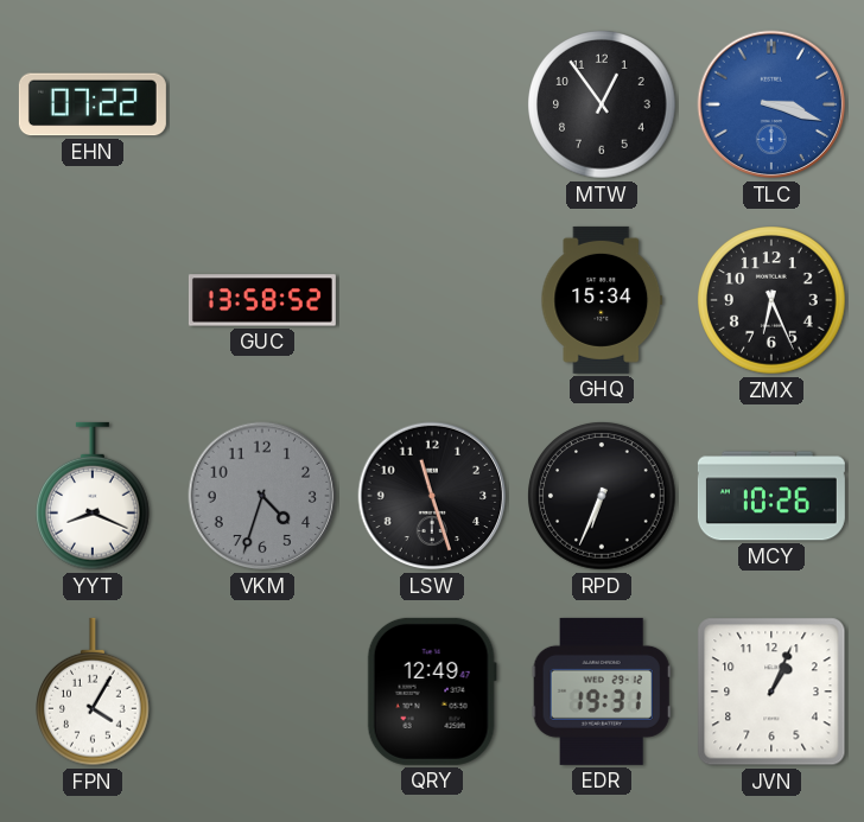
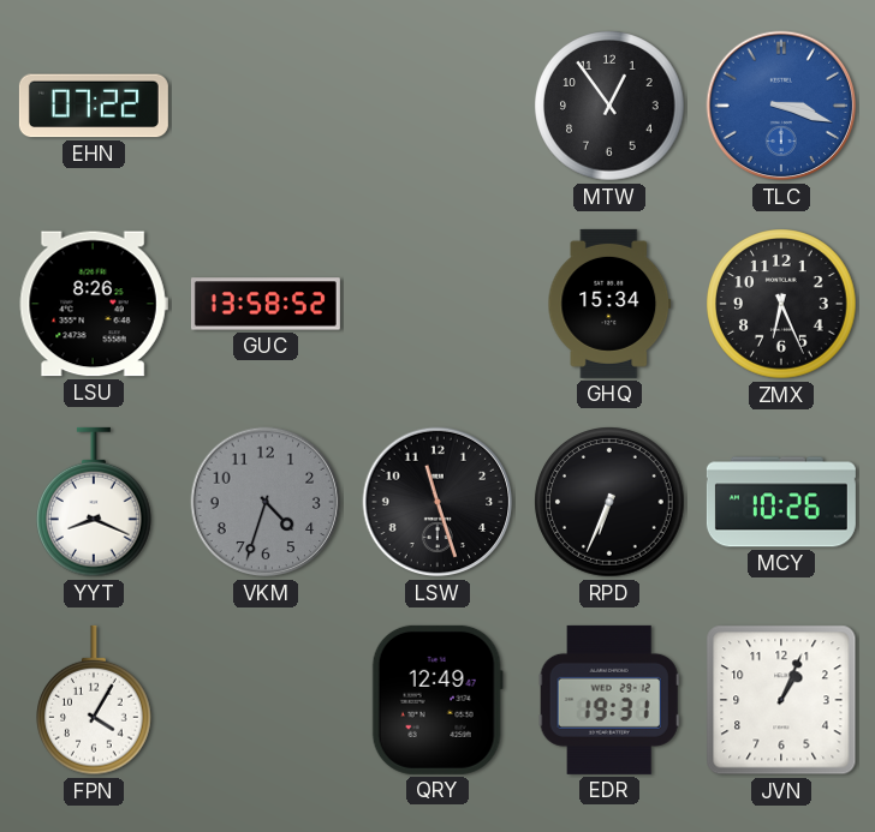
LSU: none -> 8:26 (94, 304)
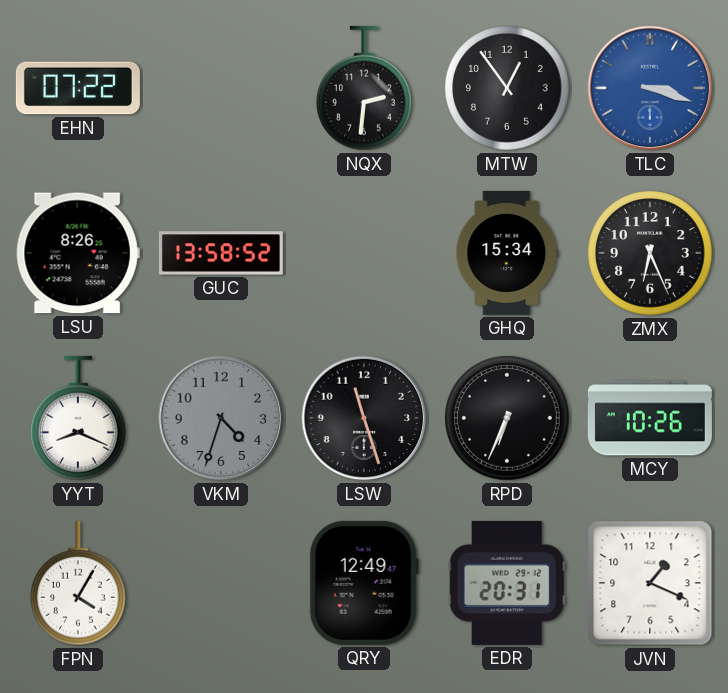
NQX: none -> 2:31 (365, 88)
EDR: 19:31 -> 20:31 (507, 583)
JVN: 1:04 -> 1:19 (650, 583)
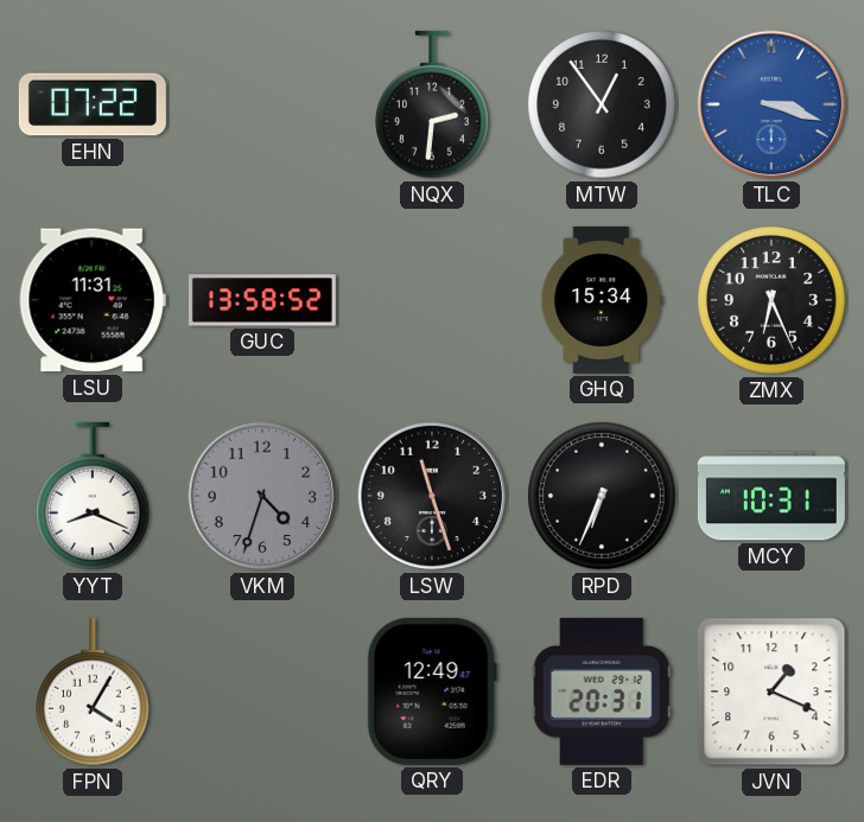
LSU: 8:26 -> 11:31 (93, 300)
MCY: 10:26 -> 10:31 (771, 496)
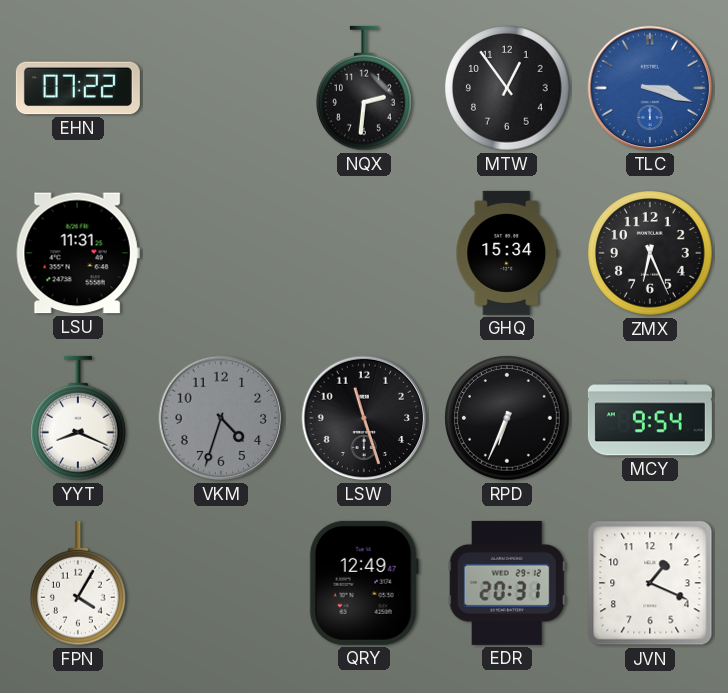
GUC: 13:58 -> none (262, 300)
MCY: 10:31 -> 9:54 (650, 418)
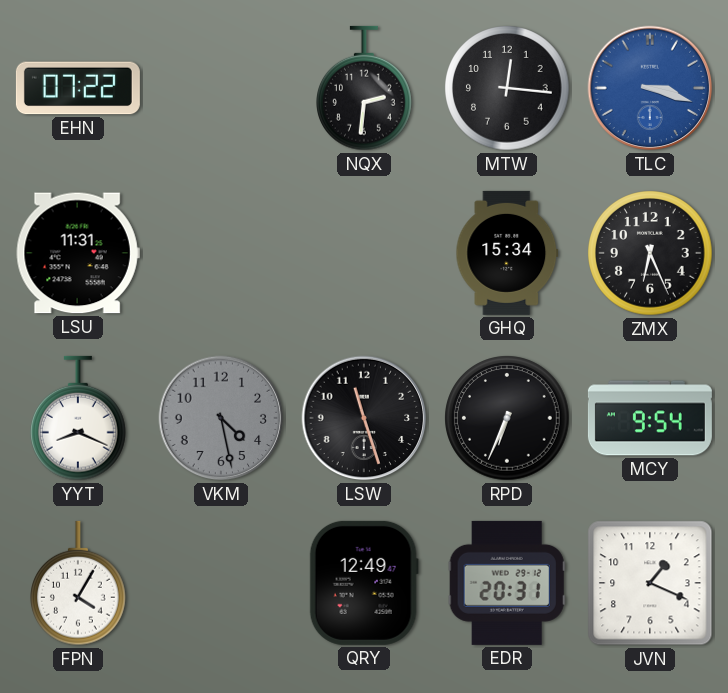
MTW: 12:54 -> 12:16 (507, 88)
VKM: 4:33 -> 4:28 (221, 418)
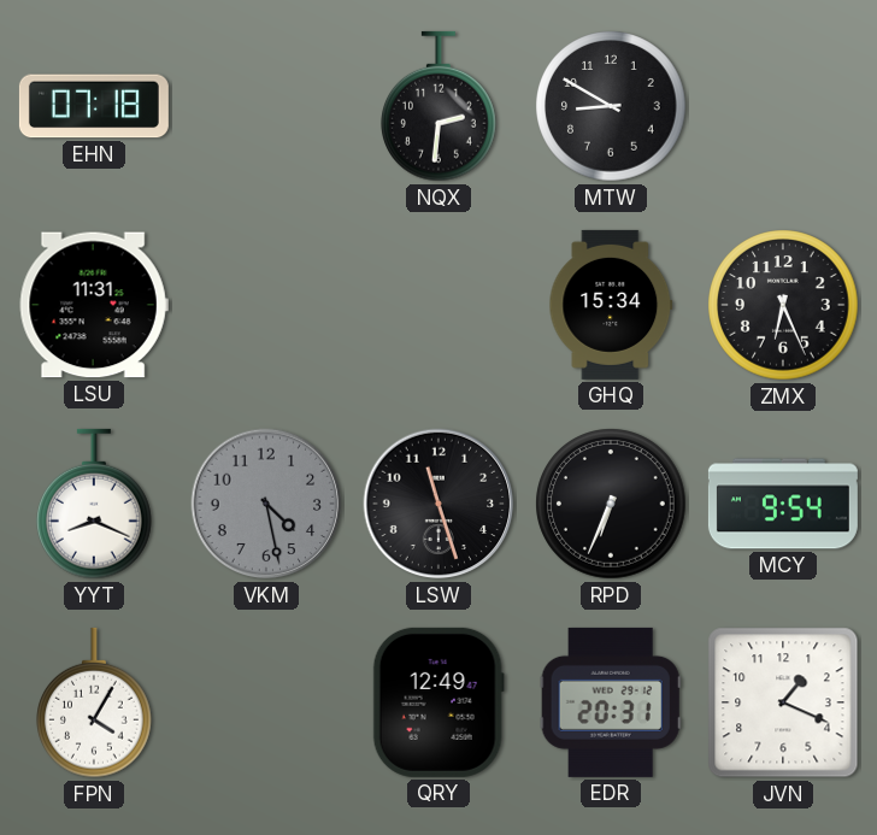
EHN: 07:22 -> 07:18 (94, 106)
MTW: 12:16 -> 8:50 (611, 106)
TLC: 3:18 -> none (650, 88)
